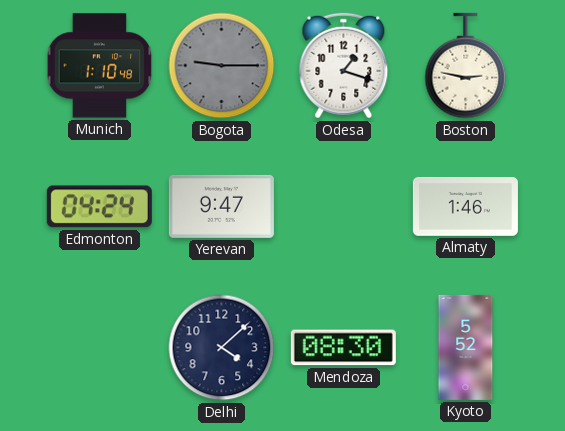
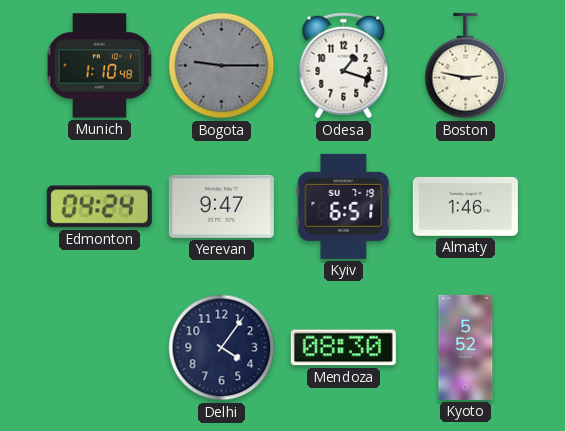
Kyiv: none -> 6:51 (344, 206)
Delhi: 4:08 -> 4:06 (222, 348)
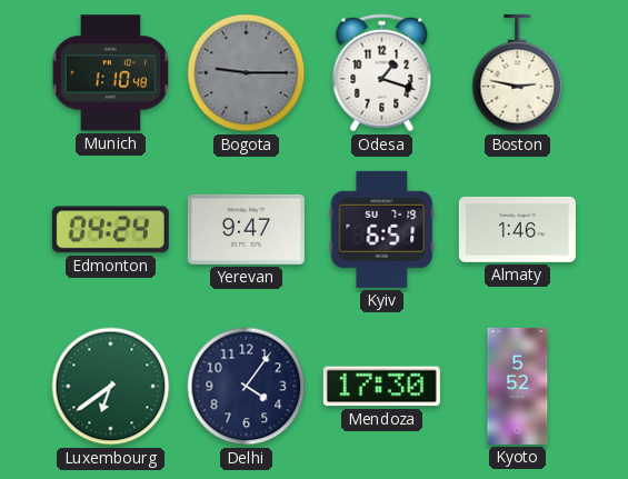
Luxembourg: none -> 6:39 (111, 387)
Mendoza: 08:30 -> 17:30 (381, 387)
